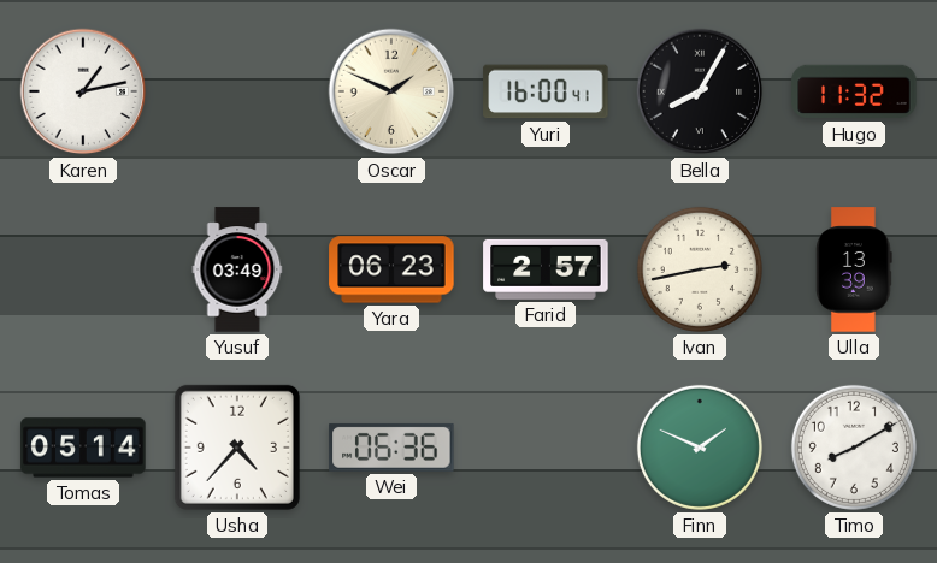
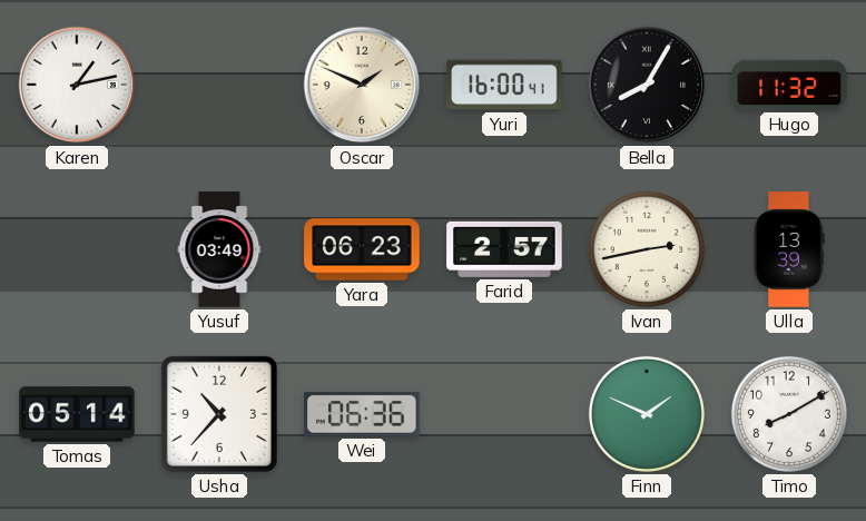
Usha: 4:37 -> 10:37 (219, 414)
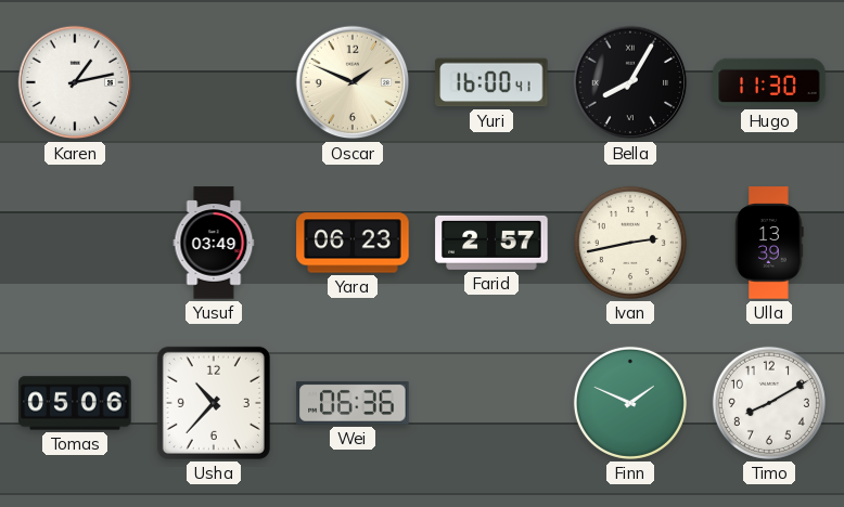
Hugo: 11:32 -> 11:30 (769, 82)
Tomas: 05:14 -> 05:06 (75, 403)
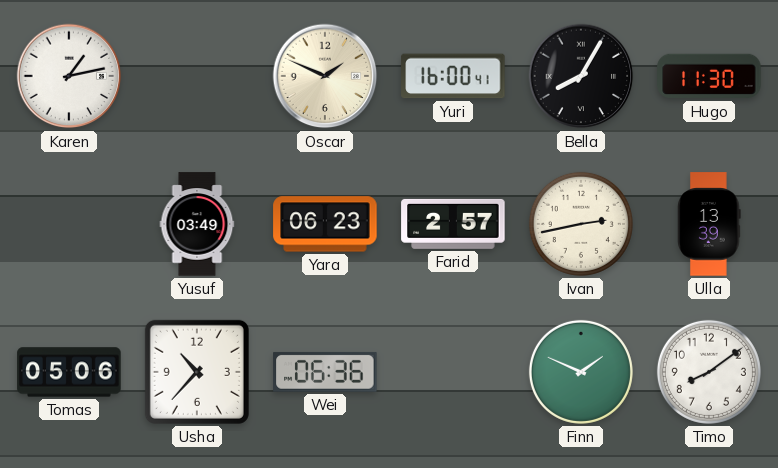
Timo: 8:10 -> 8:09 (709, 372)
